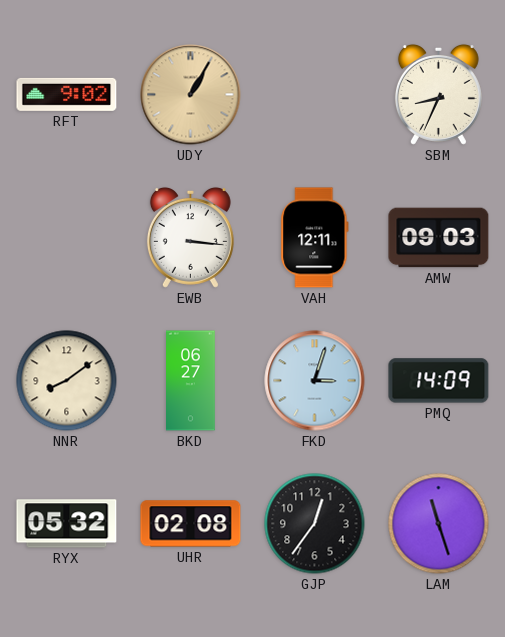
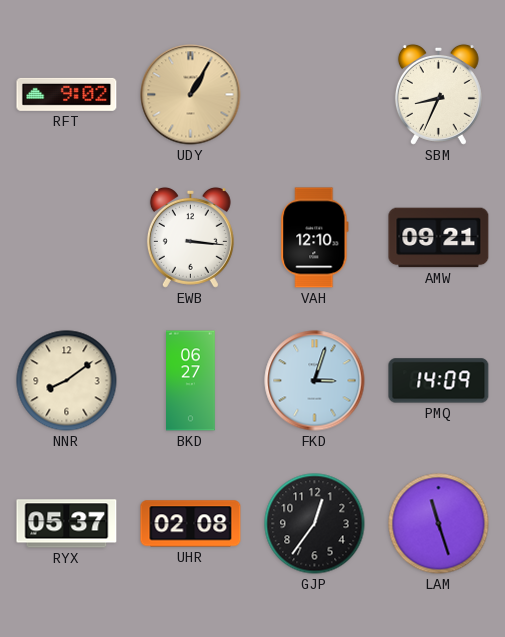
VAH: 12:11 -> 12:10 (315, 238)
AMW: 09:03 -> 09:21 (439, 238)
RYX: 05:32 -> 05:37 (67, 524)
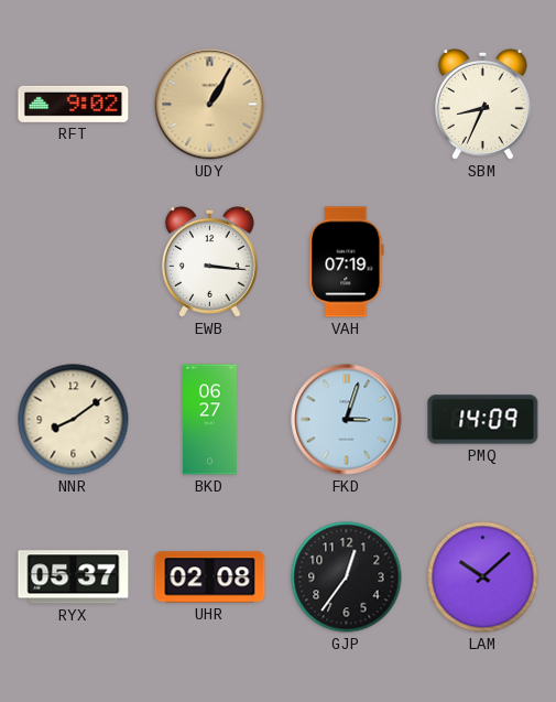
VAH: 12:10 -> 07:19 (347, 262)
AMW: 09:21 -> none (439, 238)
LAM: 11:27 -> 10:08 (483, 577)
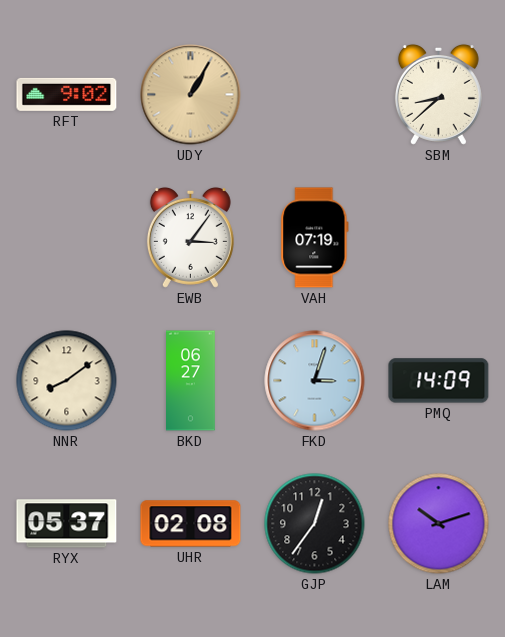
SBM: 8:34 -> 8:38 (438, 94)
EWB: 3:16 -> 3:06 (190, 237)
LAM: 10:08 -> 10:12 (439, 524)
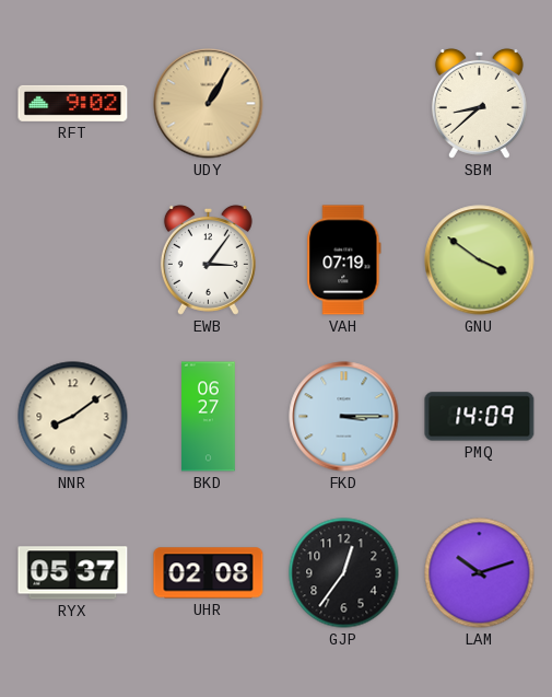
GNU: none -> 3:51 (480, 260)
FKD: 3:03 -> 3:15 (344, 417)
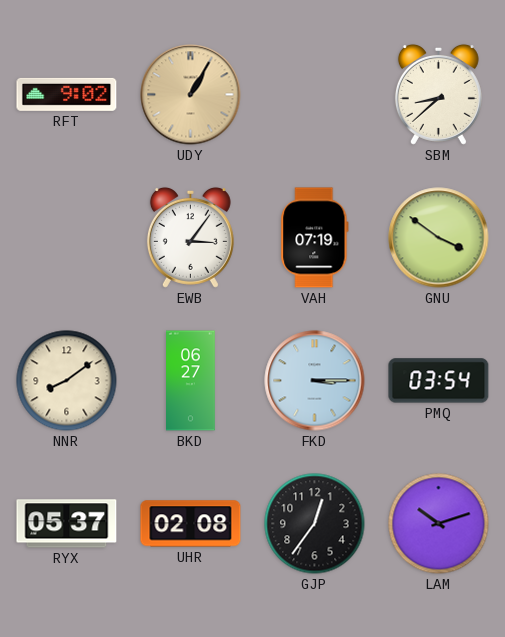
PMQ: 14:09 -> 03:54 (439, 381)
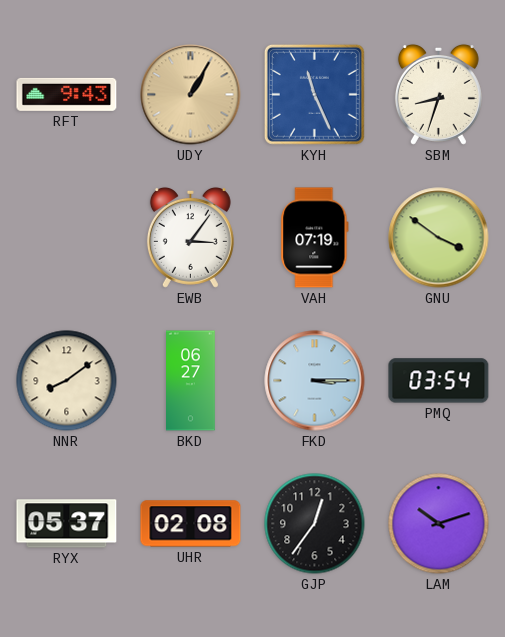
RFT: 9:02 -> 9:43 (67, 94)
KYH: none -> 11:26 (314, 94)
SBM: 8:38 -> 8:33 (438, 94)
